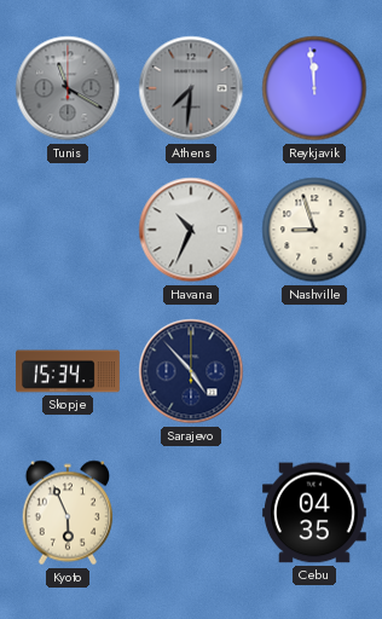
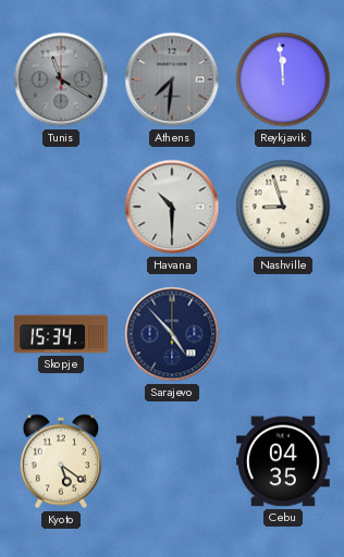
Havana: 10:34 -> 10:30 (172, 207)
Kyoto: 5:56 -> 5:21 (61, 461)
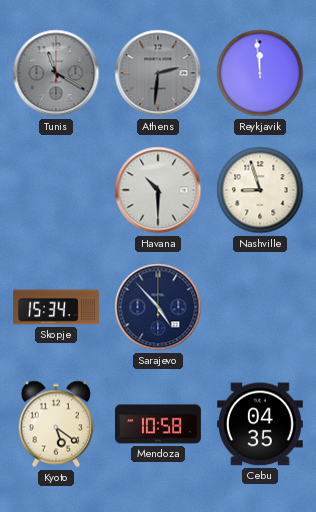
Athens: 7:31 -> 2:31 (158, 73)
Mendoza: none -> 10:58 (158, 424)
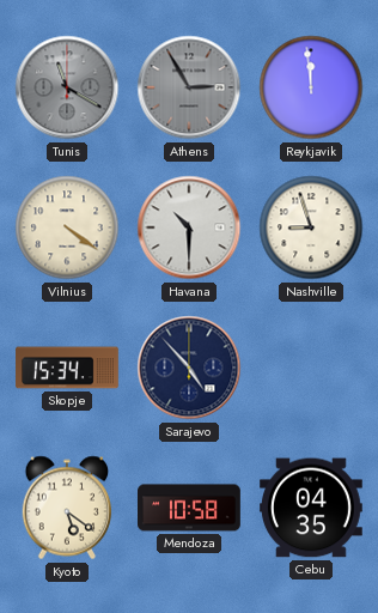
Athens: 2:31 -> 2:55 (189, 87)
Vilnius: none -> 4:21 (67, 227)
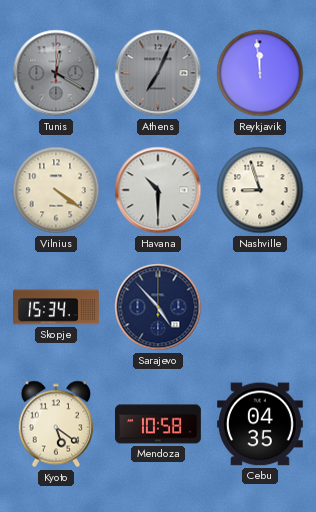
Tunis: 11:20 -> 12:20 (56, 73)
Athens: 2:55 -> 7:04 (158, 73)
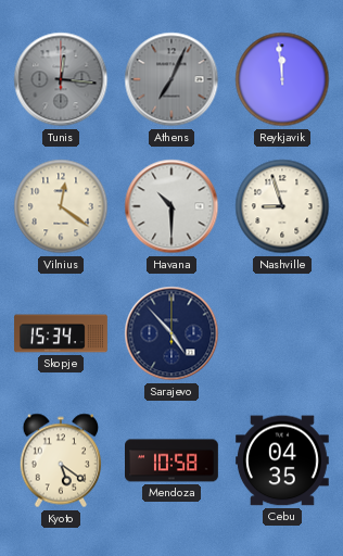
Tunis: 12:20 -> 12:16 (61, 79)
Vilnius: 4:21 -> 12:21 (61, 206)
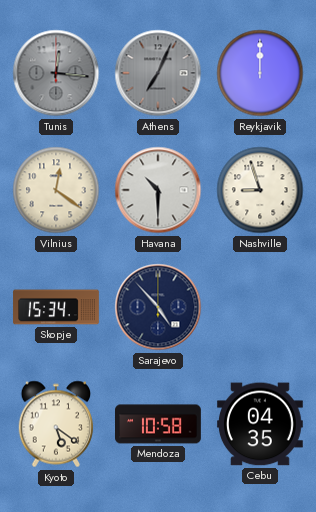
Reykjavik: 11:59 -> 12:00 (260, 73)
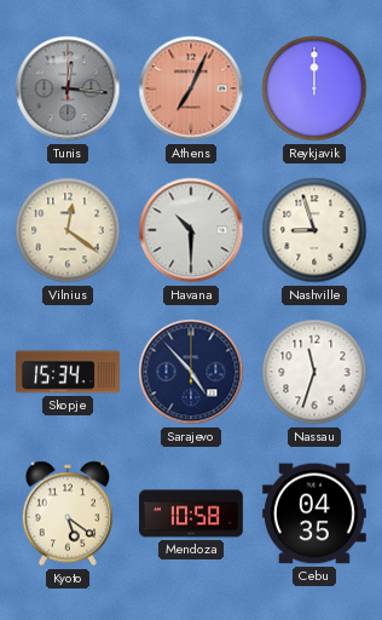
Athens dial: grey -> salmon (191, 88)
Nassau: none -> 11:33 (314, 372)
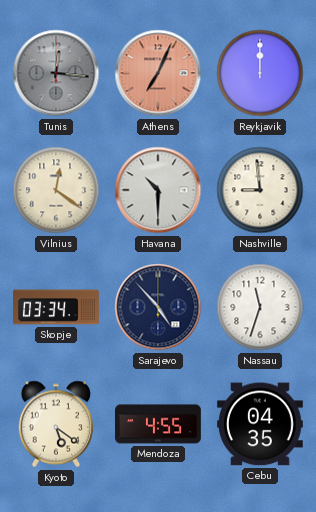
Nashville: 8:57 -> 8:59 (260, 190)
Skopje: 15:34 -> 03:34 (56, 307)
Mendoza: 10:58 -> 4:55 (158, 424)
